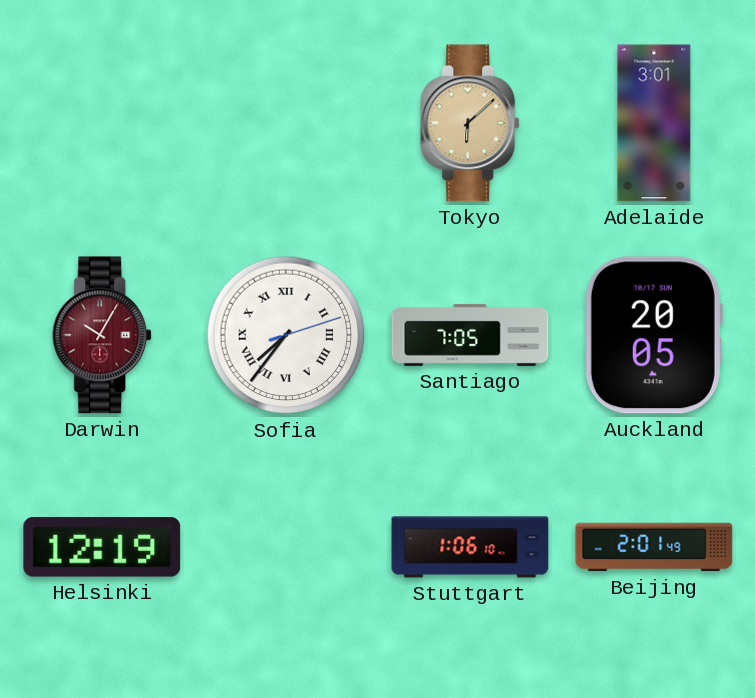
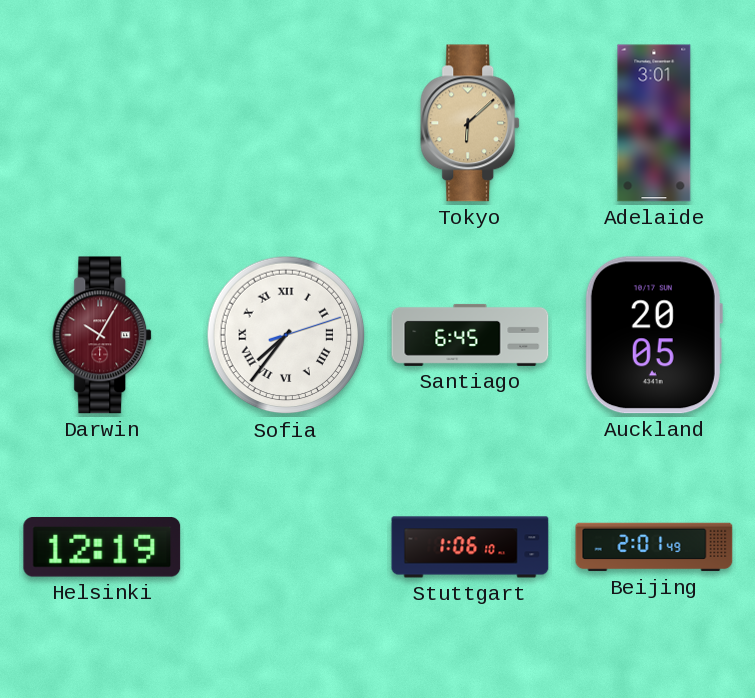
Santiago: 7:05 -> 6:45 (470, 335)
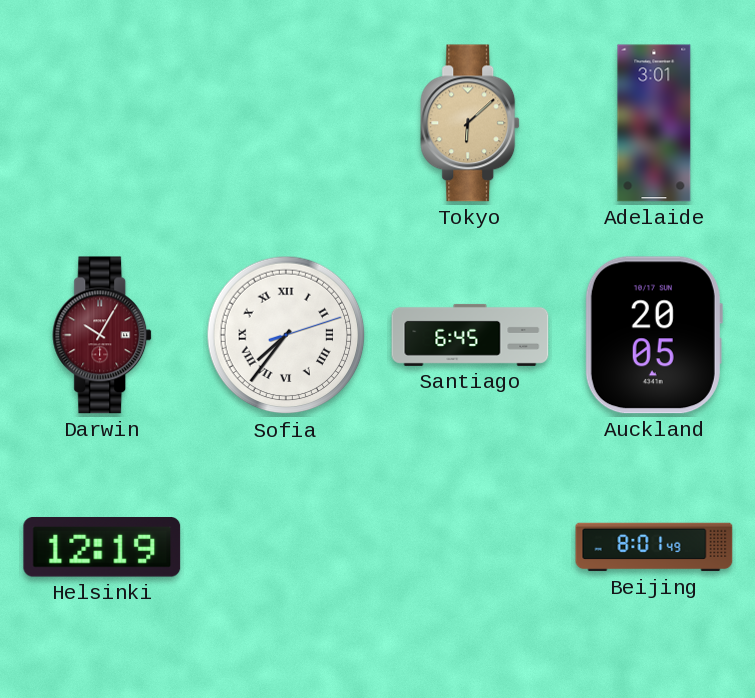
Stuttgart: 1:06 -> none (470, 547)
Beijing: 2:01 -> 8:01 (654, 547)
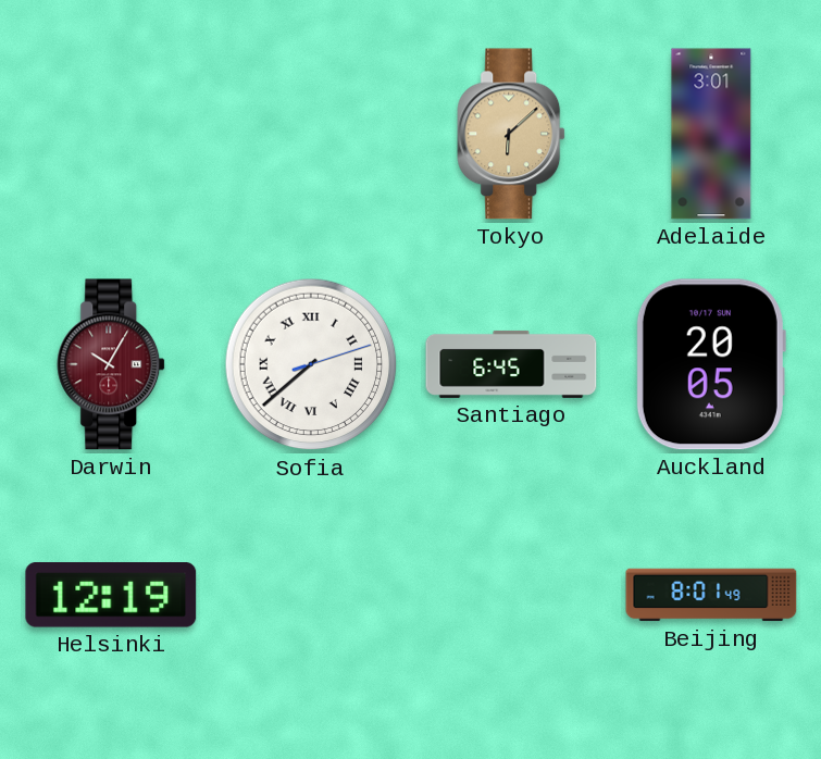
Sofia: 7:36 -> 7:38 (311, 364)
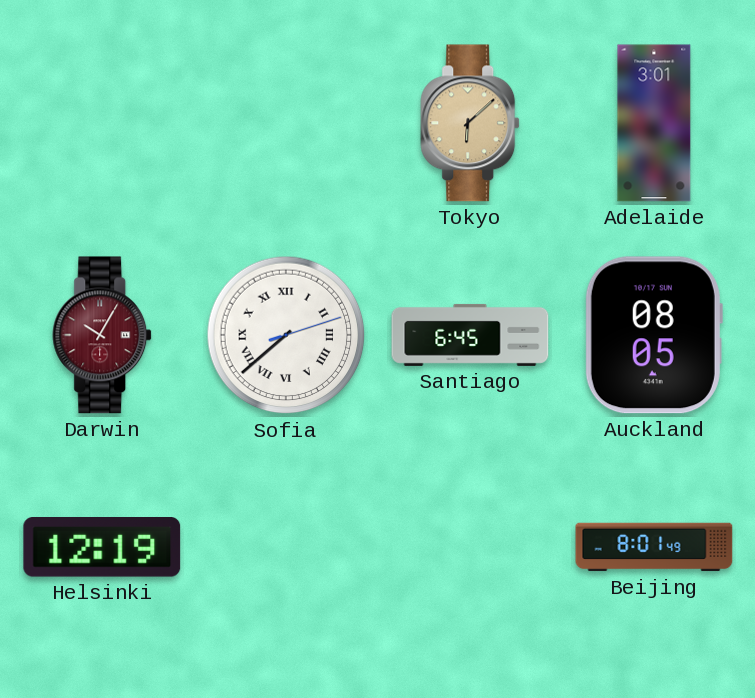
Auckland: 20:05 -> 08:05 (654, 335)
